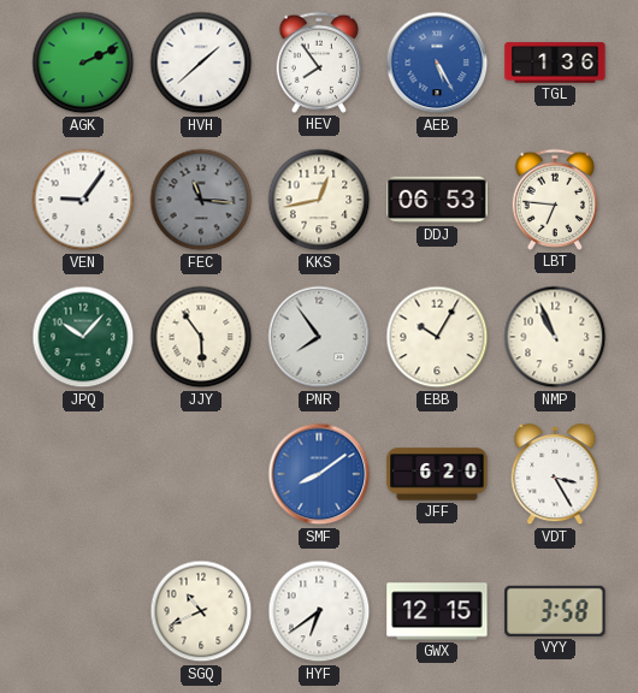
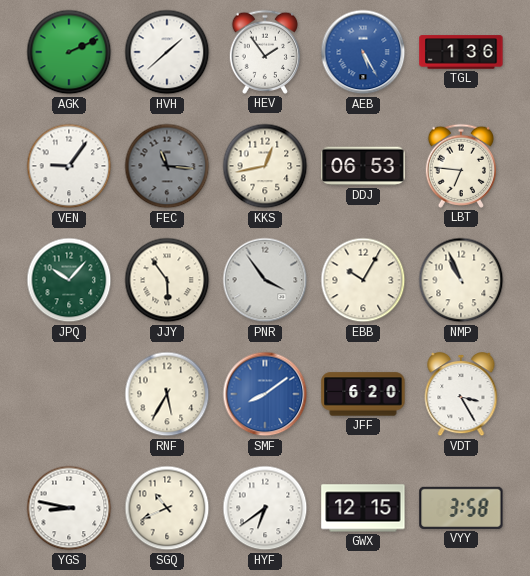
HEV: 7:54 -> 1:54 (264, 52)
PNR: 7:54 -> 3:54 (265, 280)
RNF: none -> 5:35 (167, 394)
YGS: none -> 8:47 (69, 508)
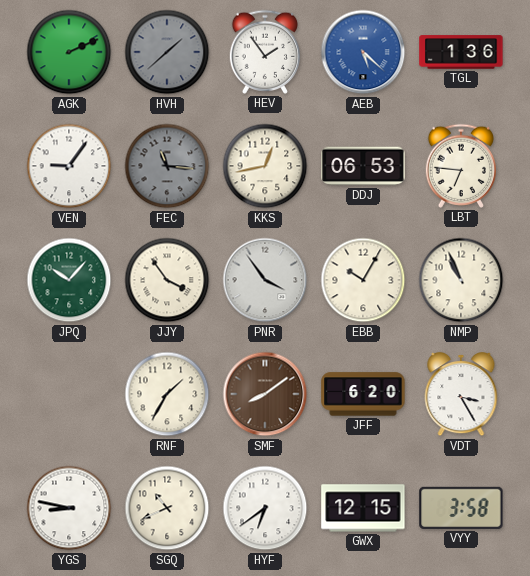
HVH dial: white -> grey (167, 52)
AEB: 5:25 -> 5:22 (363, 52)
JJY: 5:54 -> 3:54 (167, 280)
RNF: 5:35 -> 1:35 (167, 394)
SMF dial: blue -> brown (265, 394)
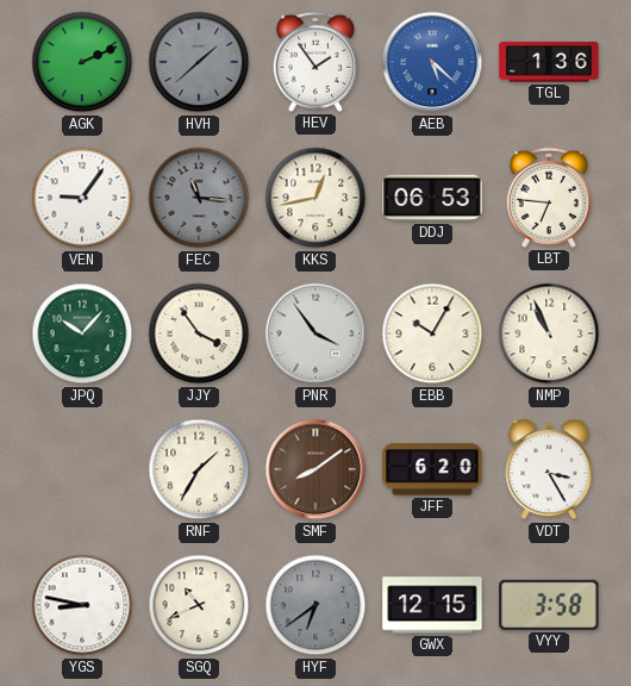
HYF dial: white -> grey (315, 605)
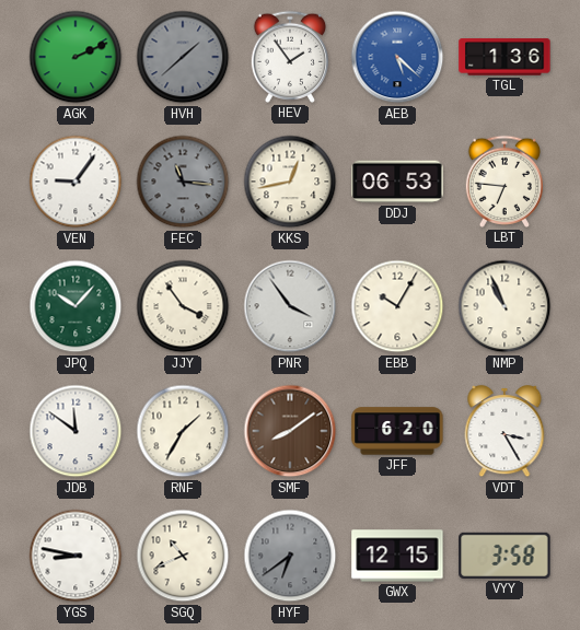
JDB: none -> 11:51 (76, 431)
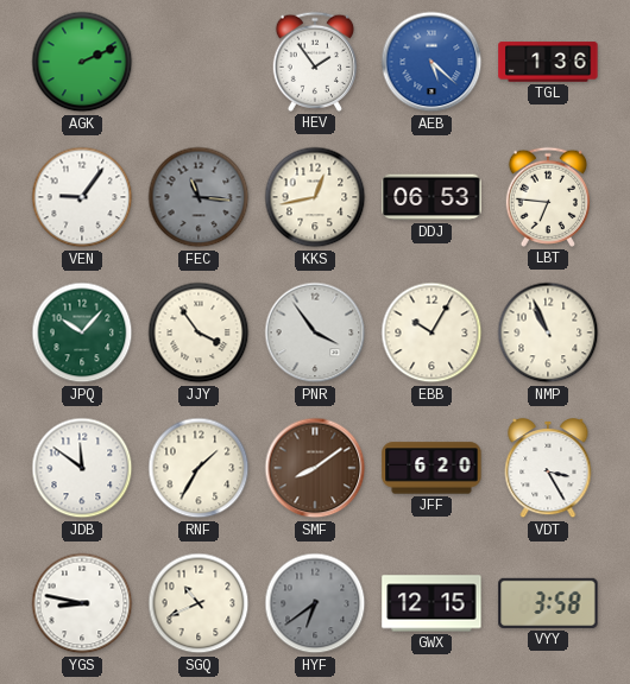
HVH: 1:38 -> none (183, 57)
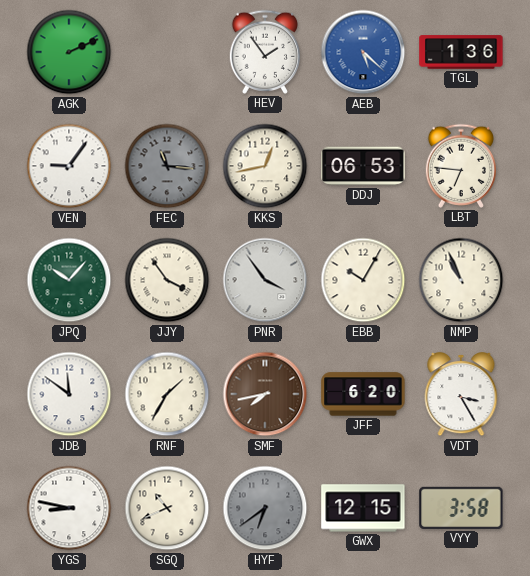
SMF: 8:09 -> 7:43 (265, 394)
